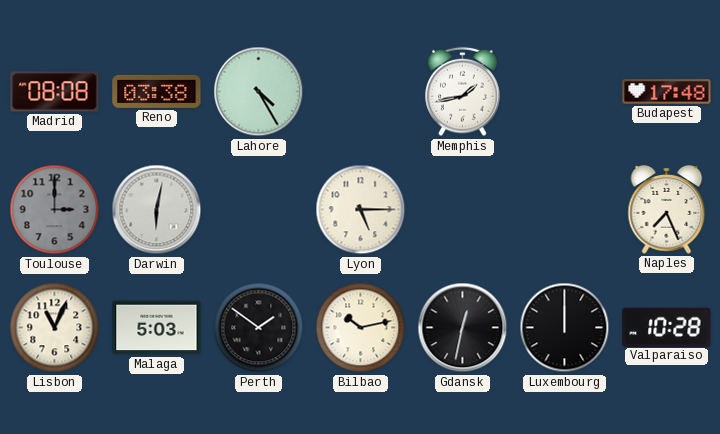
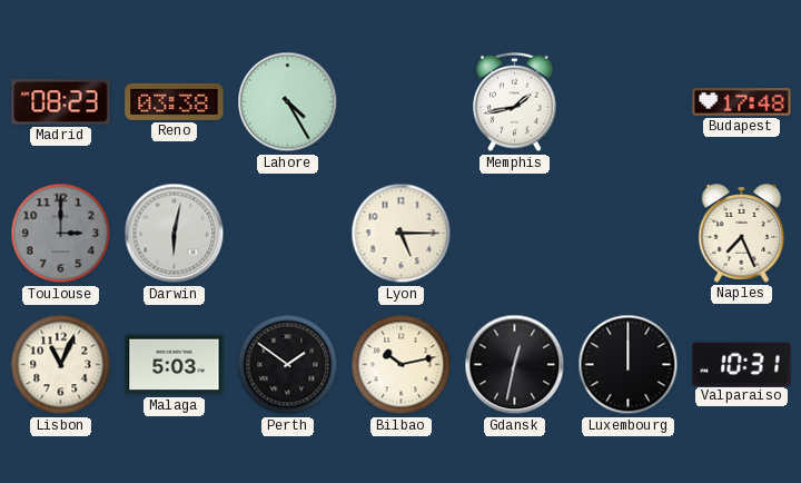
Madrid: 08:08 -> 08:23 (61, 102)
Valparaiso: 10:28 -> 10:31 (742, 364)
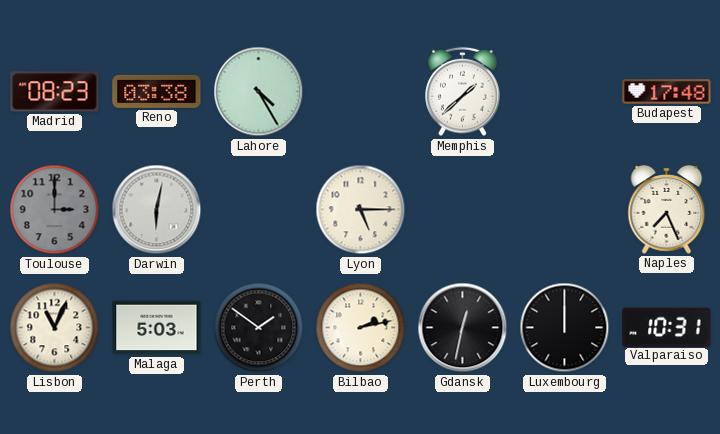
Memphis: 1:43 -> 1:38 (463, 92)
Bilbao: 10:13 -> 2:13 (361, 328)
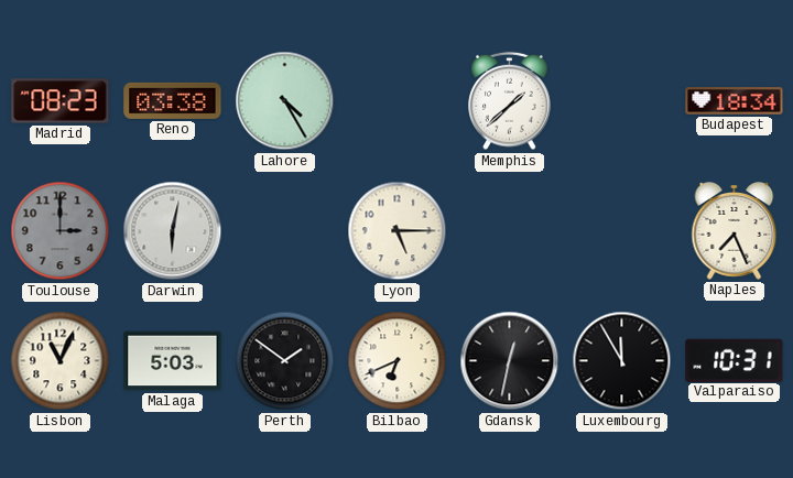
Budapest: 17:48 -> 18:34 (735, 101)
Bilbao: 2:13 -> 6:41 (398, 361)
Luxembourg: 12:00 -> 11:55 (622, 361)
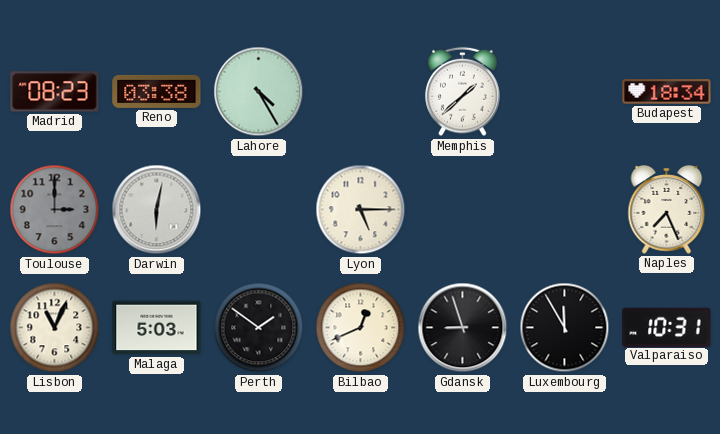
Bilbao: 6:41 -> 12:41 (361, 328)
Gdansk: 12:32 -> 8:57 (463, 328)
